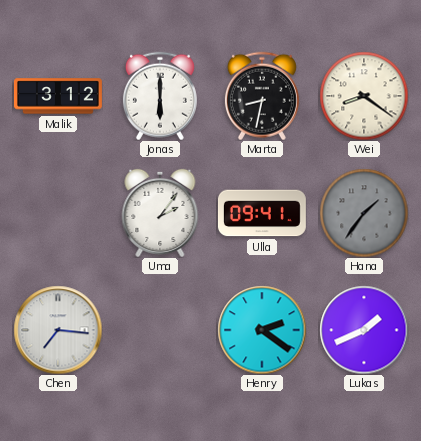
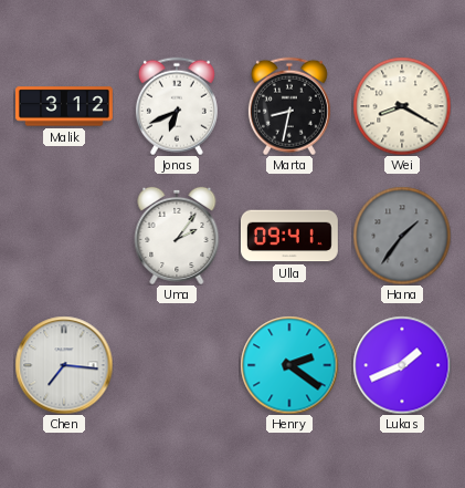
Jonas: 6:00 -> 6:41 (177, 106)
Wei: 8:21 -> 8:20 (402, 106)
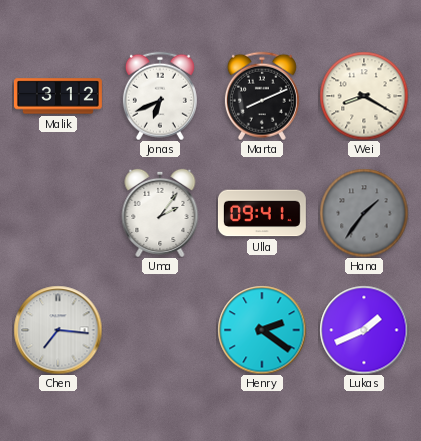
Marta: 8:32 -> 8:11 (262, 96)
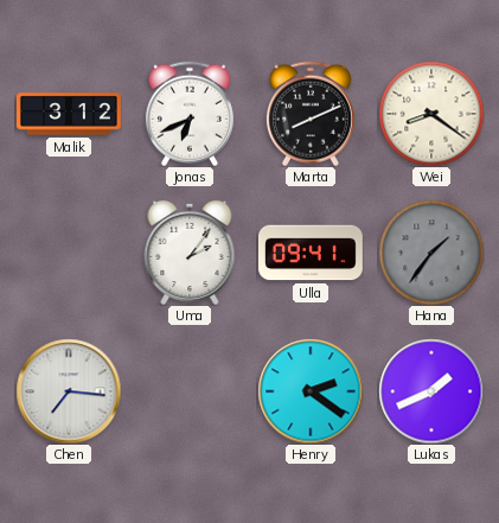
Wei: 8:20 -> 8:21 (431, 114)
